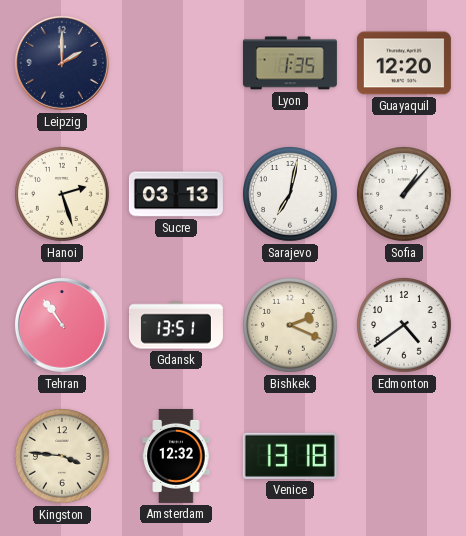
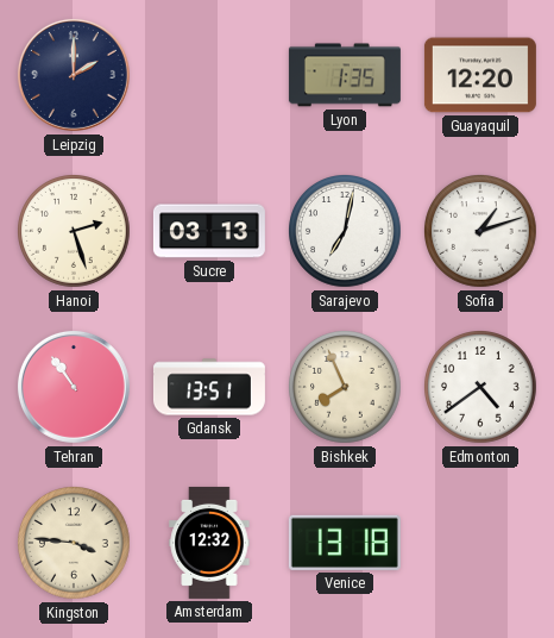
Sofia: 1:07 -> 1:12 (481, 232)
Bishkek: 2:19 -> 7:56 (346, 388)
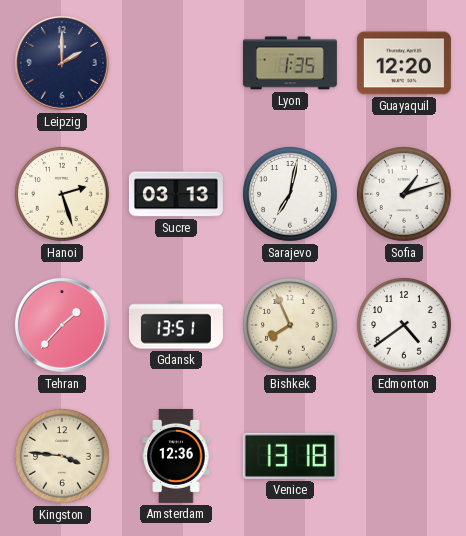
Tehran: 10:54 -> 1:37 (62, 325)
Amsterdam: 12:32 -> 12:36 (176, 456)
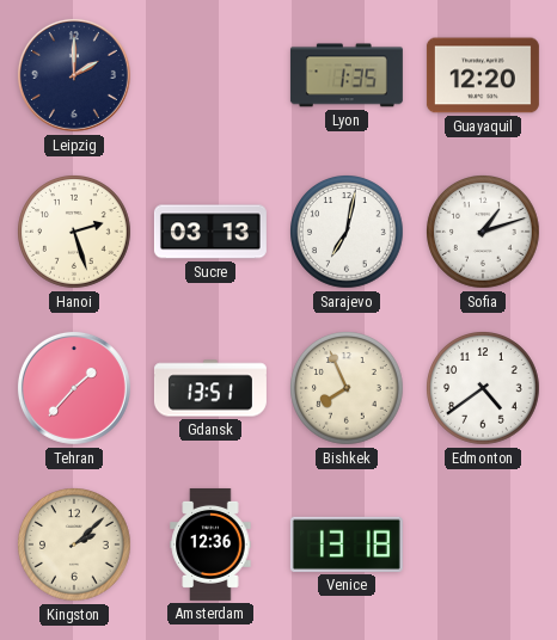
Kingston: 3:46 -> 2:08 (75, 546)
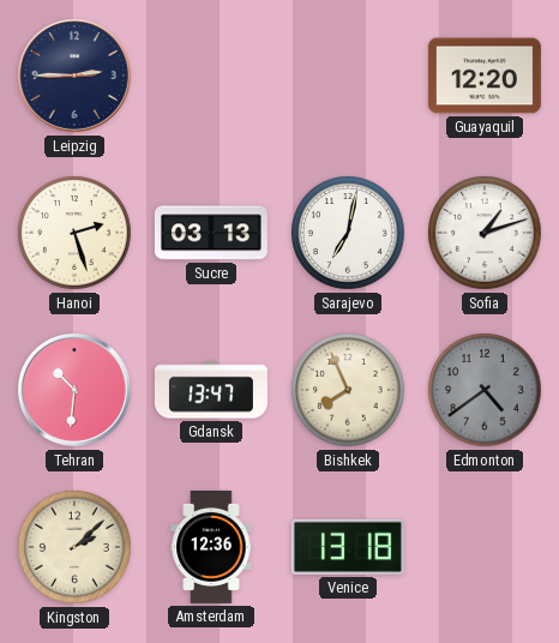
Leipzig: 2:00 -> 2:45 (74, 76)
Lyon: 1:35 -> none (347, 75)
Tehran: 1:37 -> 10:31 (74, 390)
Gdansk: 13:51 -> 13:47 (211, 390)
Edmonton dial: white -> grey (486, 391)
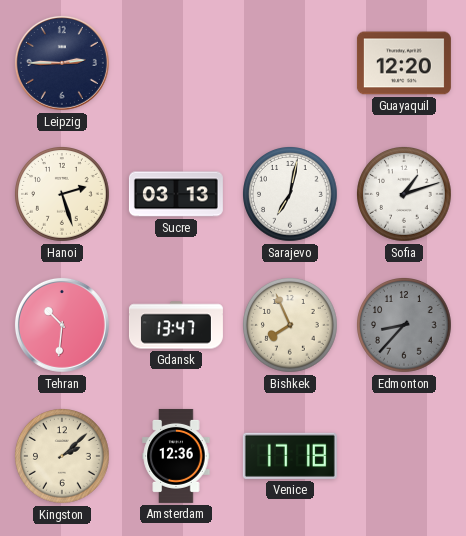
Edmonton: 4:39 -> 8:37 (405, 326)
Venice: 13:18 -> 17:18 (290, 456)
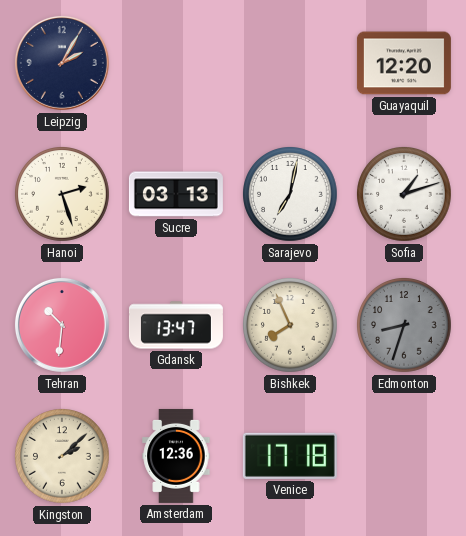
Leipzig: 2:45 -> 2:05 (62, 63)
Edmonton: 8:37 -> 8:33 (405, 326)
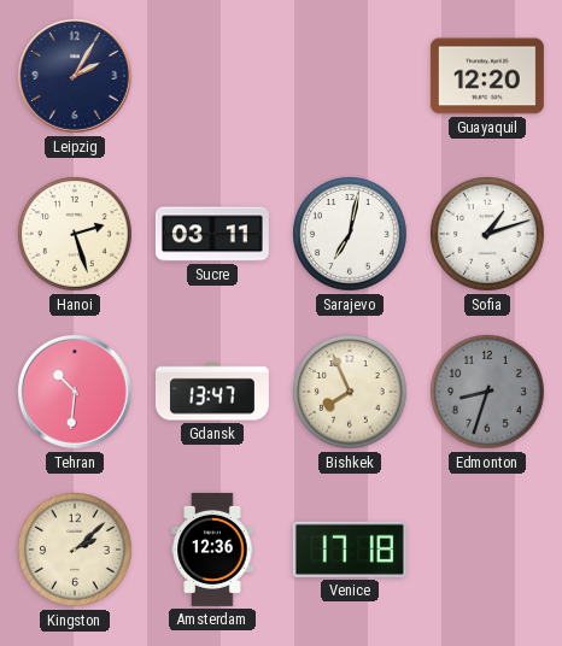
Sucre: 03:13 -> 03:11 (212, 234)
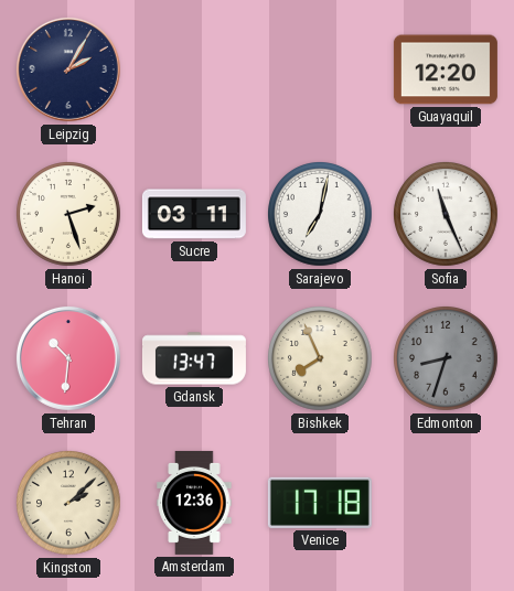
Sofia: 1:12 -> 11:26 (447, 215)
